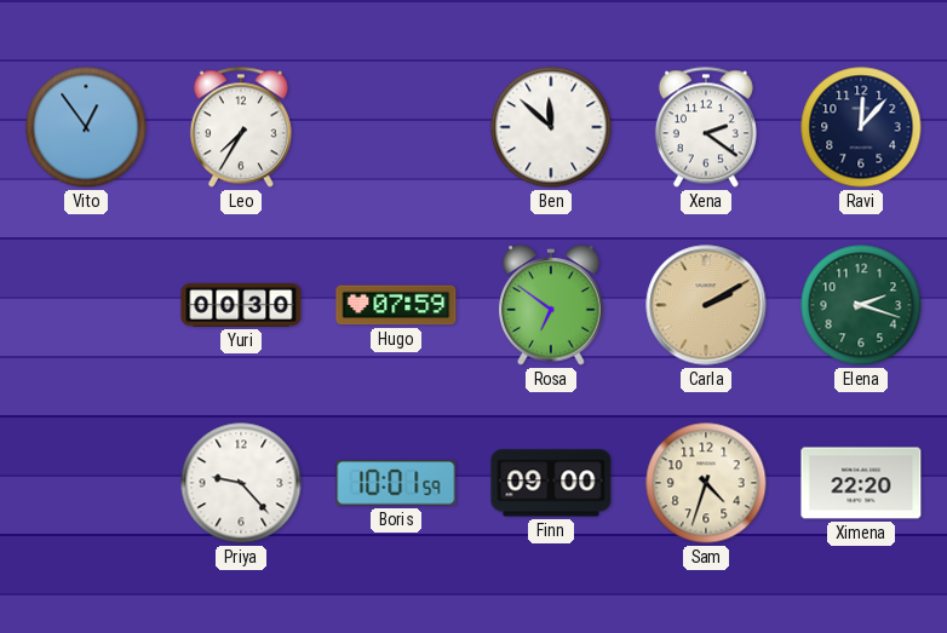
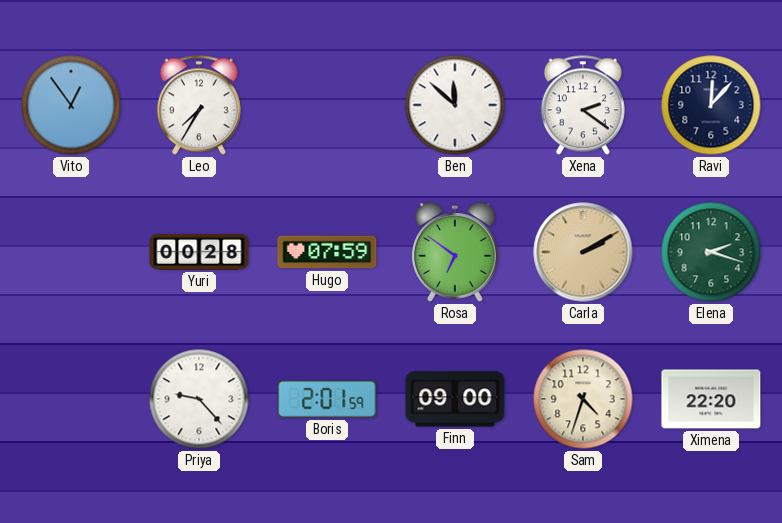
Yuri: 00:30 -> 00:28 (199, 252)
Boris: 10:01 -> 2:01 (327, 399)
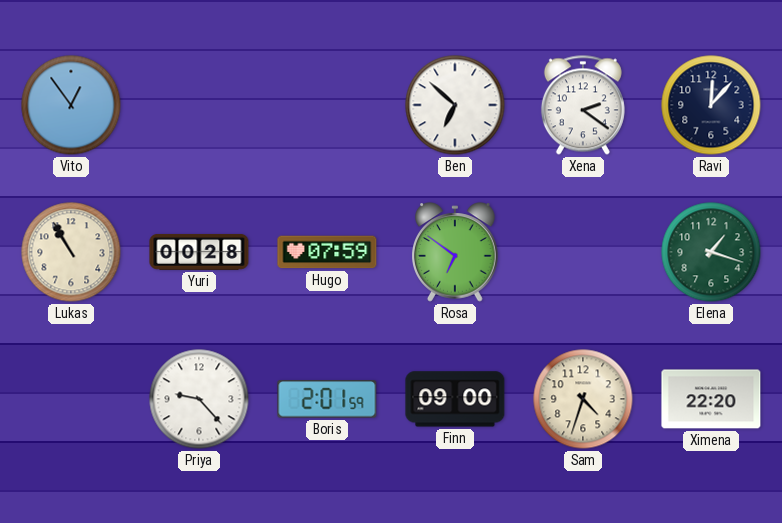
Leo: 7:35 -> none (199, 105)
Ben: 11:52 -> 6:52 (455, 105)
Lukas: none -> 10:55 (71, 252)
Carla: 2:10 -> none (583, 252)
Elena: 2:18 -> 1:18 (711, 252)
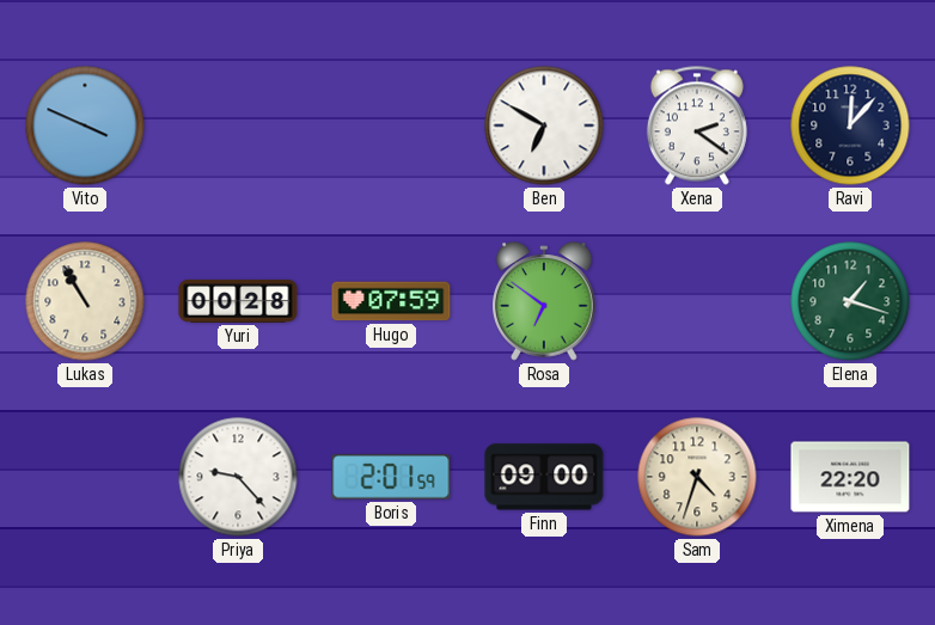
Vito: 12:54 -> 3:49 (85, 125)
Ben: 6:52 -> 6:50 (544, 125)
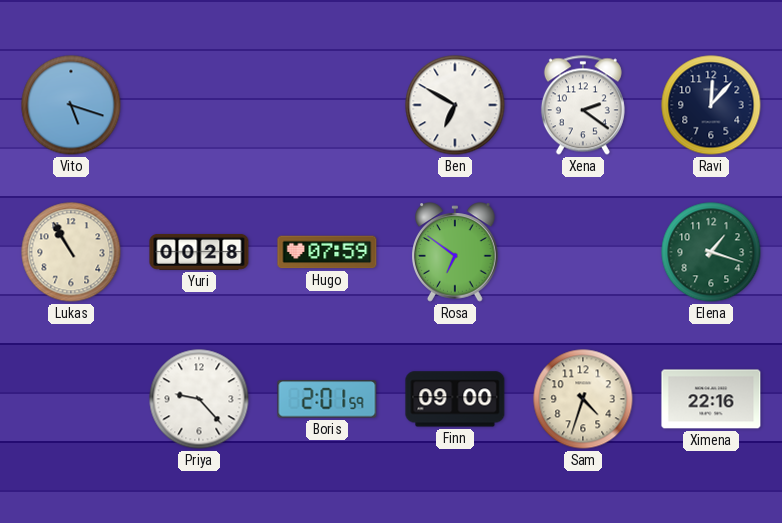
Vito: 3:49 -> 5:18 (71, 105)
Ximena: 22:20 -> 22:16 (711, 399)
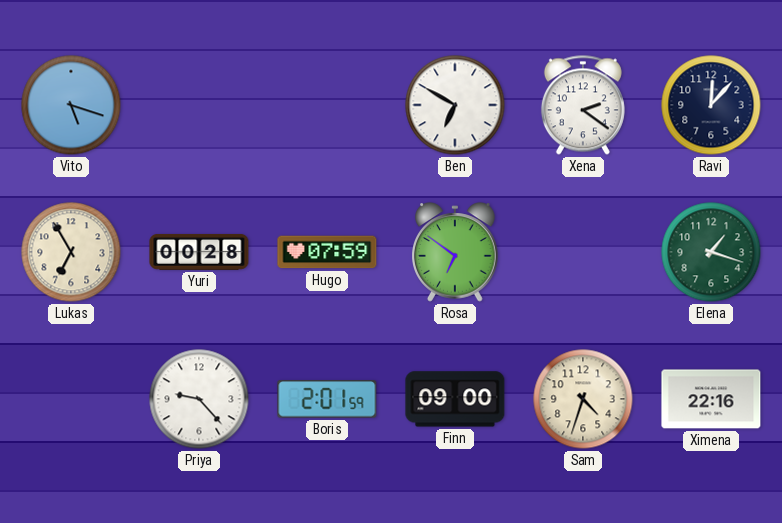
Lukas: 10:55 -> 6:55 (71, 252)
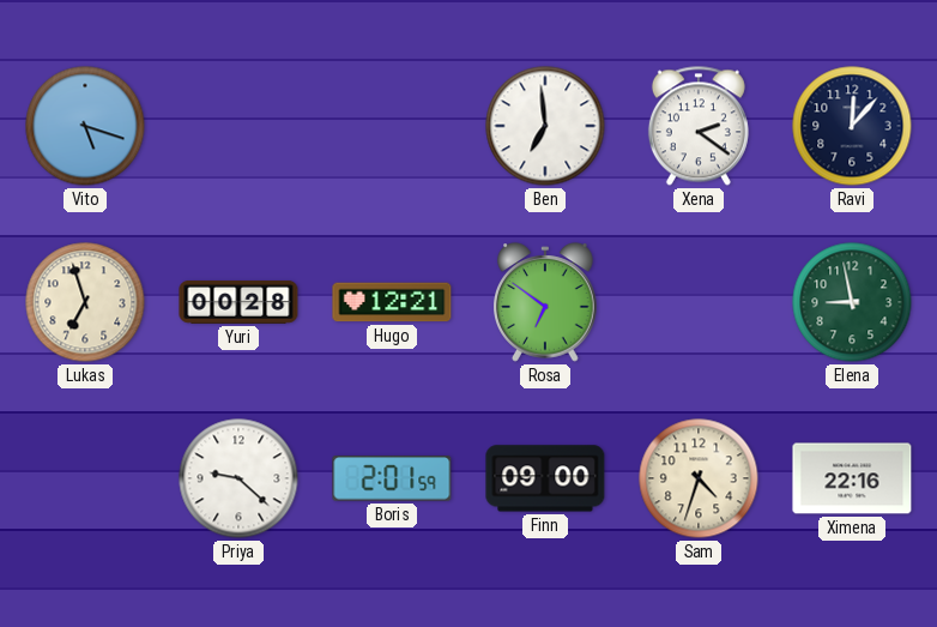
Ben: 6:50 -> 6:59 (545, 126)
Lukas: 6:55 -> 6:57 (85, 302)
Hugo: 07:59 -> 12:21 (392, 302)
Elena: 1:18 -> 8:58 (852, 302)
Priya: 9:23 -> 9:22 (238, 478)
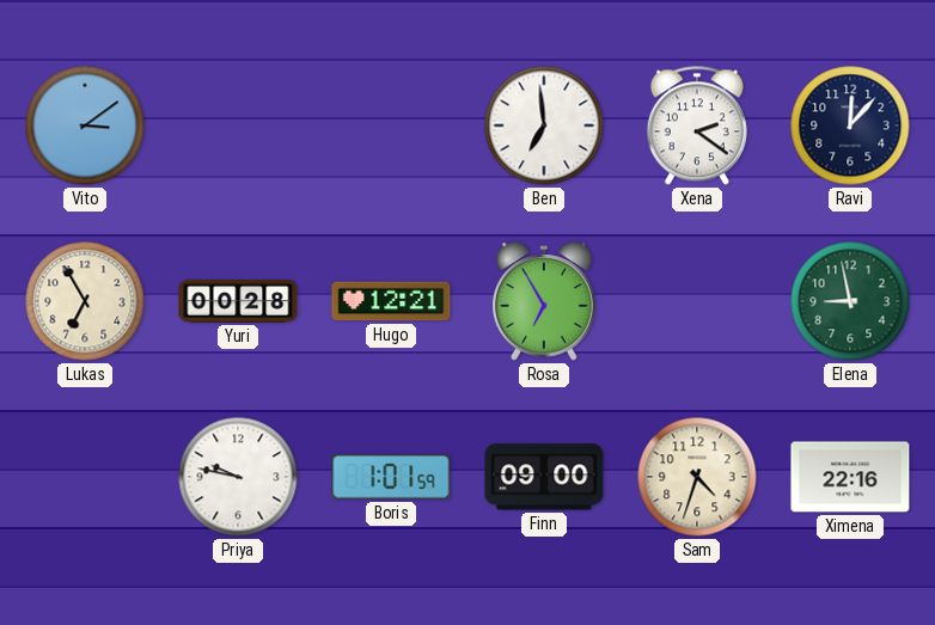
Vito: 5:18 -> 3:09 (85, 125)
Lukas: 6:57 -> 6:55 (85, 301)
Rosa: 6:51 -> 6:55 (544, 301)
Priya: 9:22 -> 9:47 (238, 477)
Boris: 2:01 -> 1:01 (391, 477)
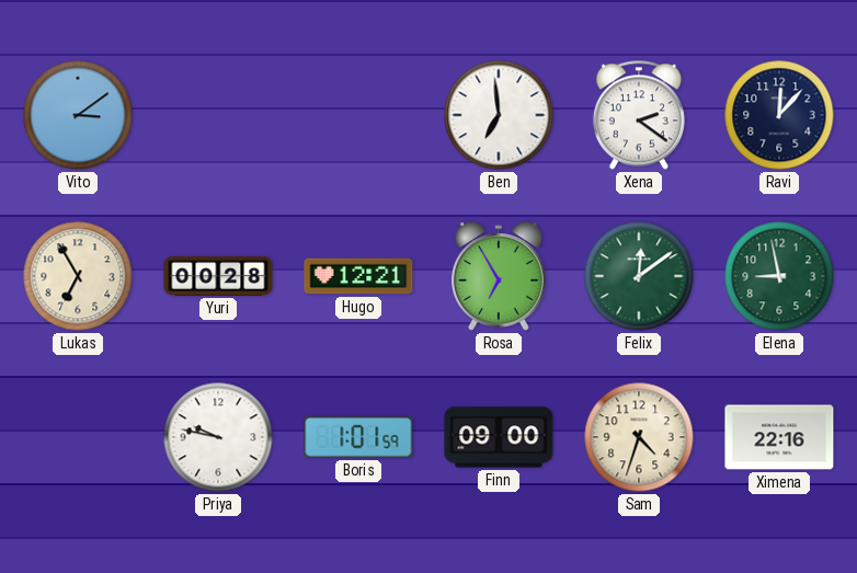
Felix: none -> 12:09 (639, 276)
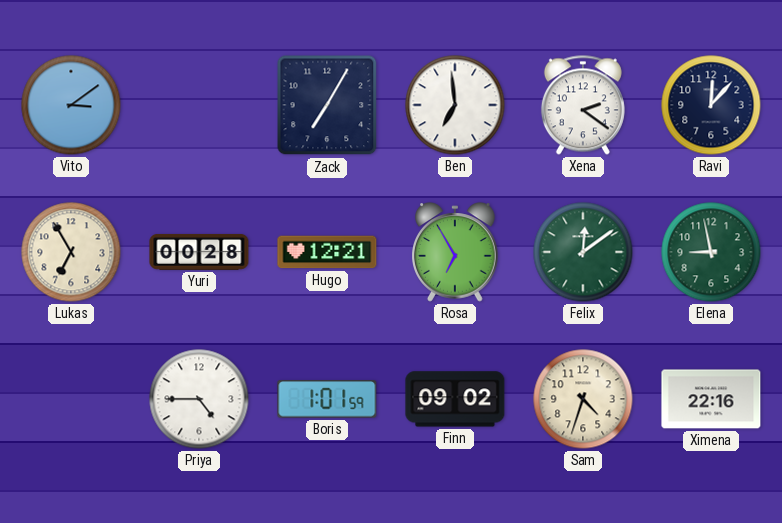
Zack: none -> 7:05 (327, 105)
Priya: 9:47 -> 4:45 (199, 399)
Finn: 09:00 -> 09:02 (455, 399)
